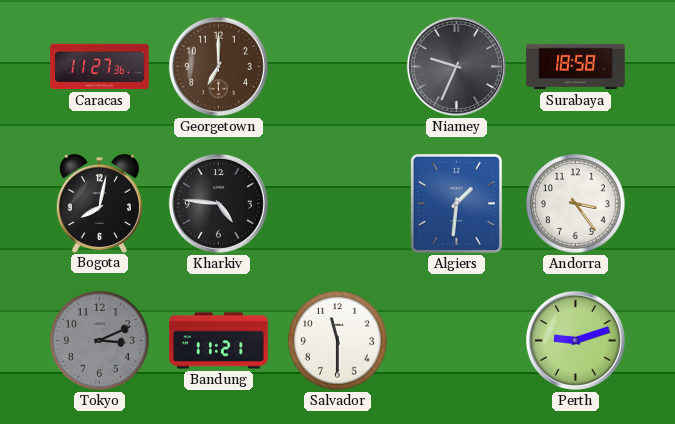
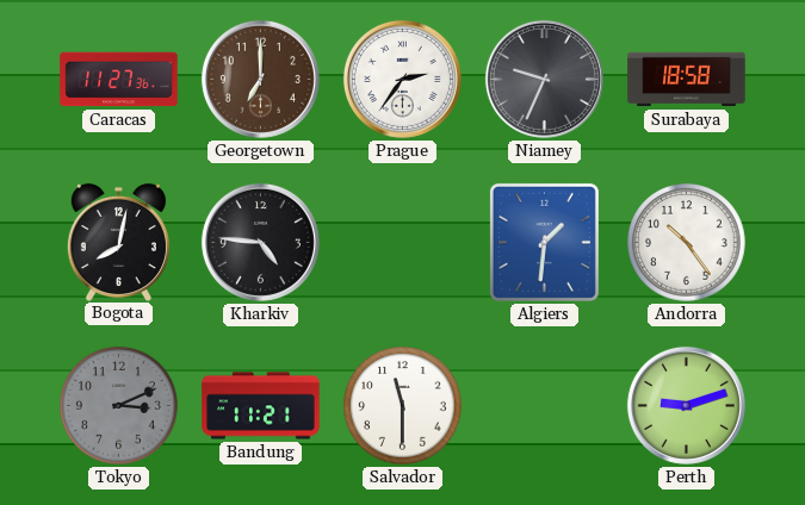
Prague: none -> 2:36 (402, 79)
Andorra: 3:24 -> 10:24 (687, 243)
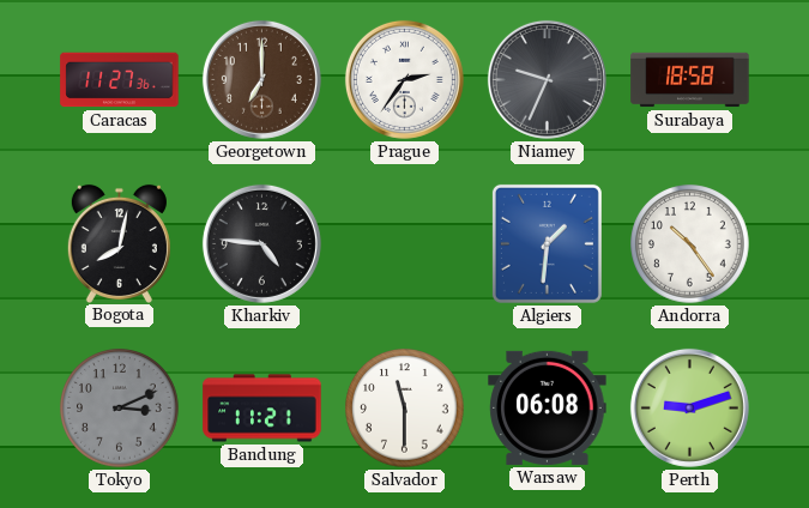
Warsaw: none -> 06:08 (548, 407)
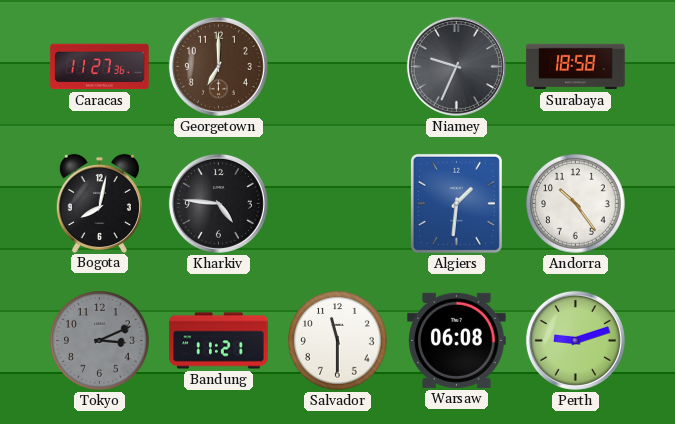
Prague: 2:36 -> none (404, 79)
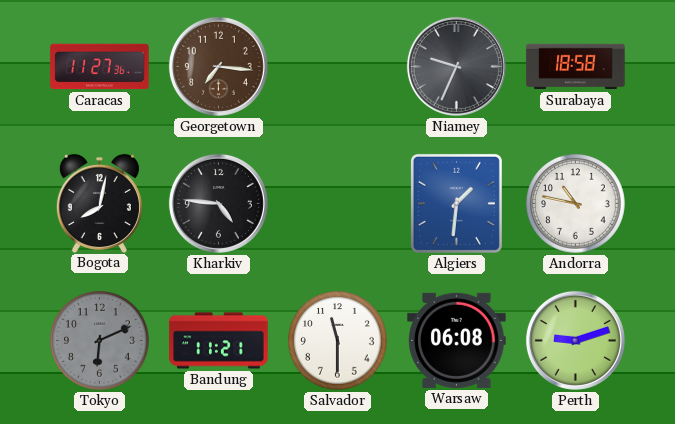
Georgetown: 7:00 -> 7:16 (218, 66)
Andorra: 10:24 -> 10:47 (576, 204)
Tokyo: 3:11 -> 6:11 (100, 341)
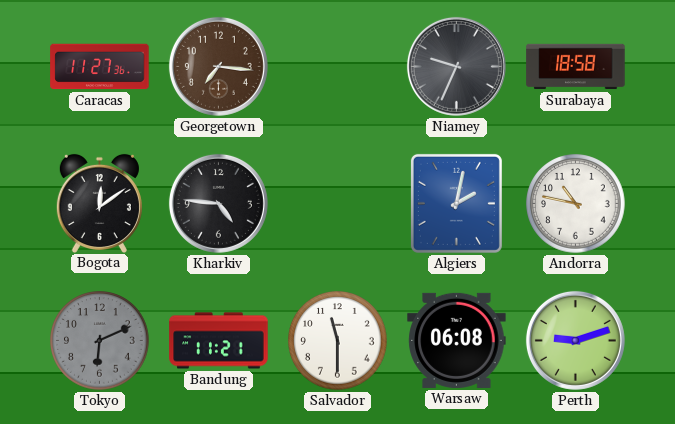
Bogota: 8:02 -> 12:09 (99, 203)
Algiers: 1:31 -> 2:02 (456, 203)
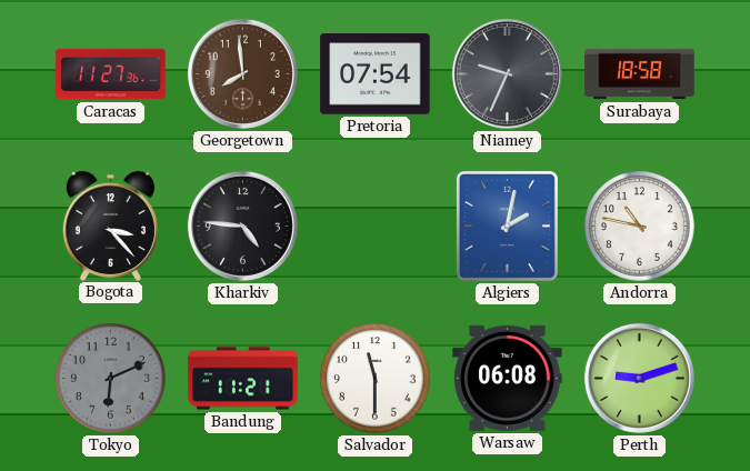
Georgetown: 7:16 -> 7:59 (242, 73)
Pretoria: none -> 07:54 (376, 74)
Bogota: 12:09 -> 3:23 (110, 226)
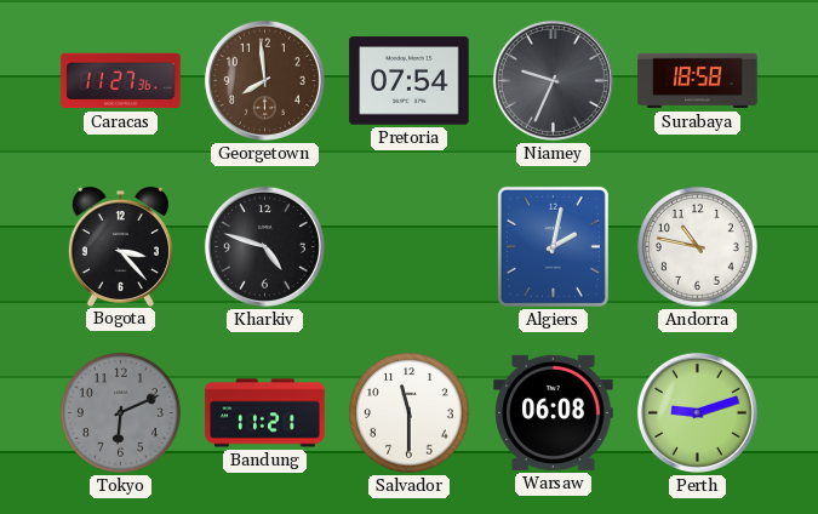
Kharkiv: 4:46 -> 4:48 (264, 246)
